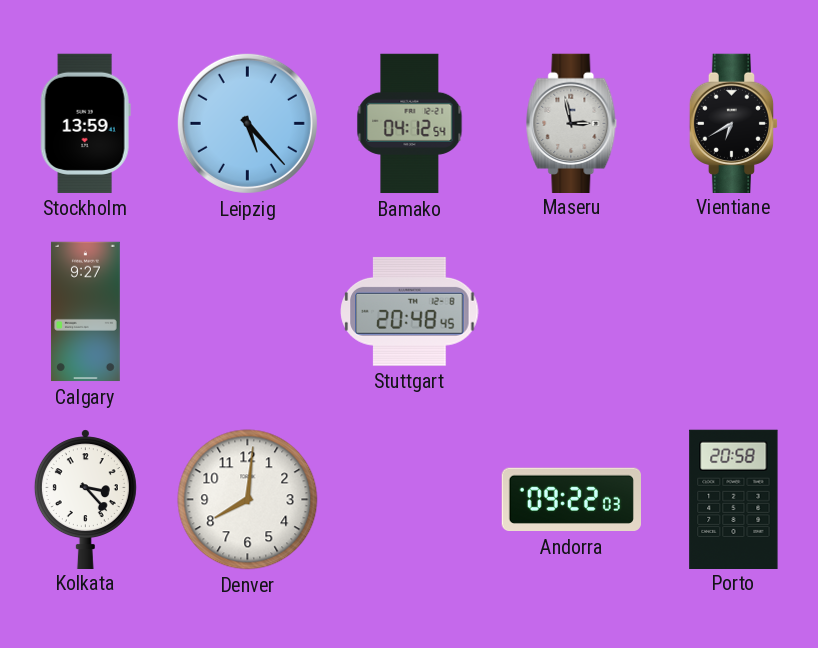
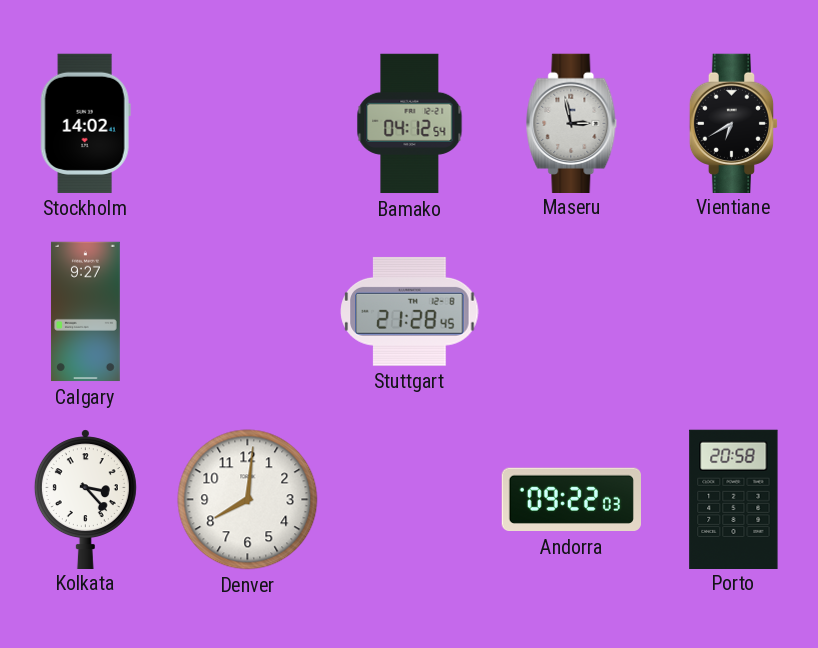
Stockholm: 13:59 -> 14:02 (85, 123)
Leipzig: 5:23 -> none (247, 123)
Stuttgart: 20:48 -> 21:28 (410, 311)
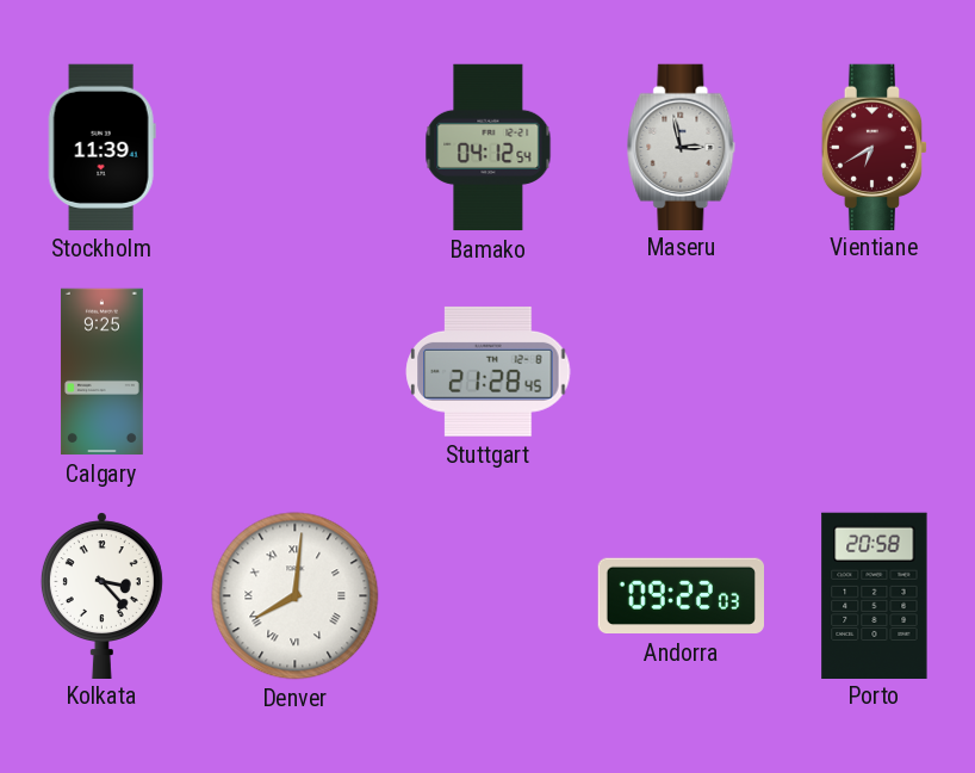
Stockholm: 14:02 -> 11:39 (101, 147)
Vientiane dial: black -> burgundy (875, 147)
Calgary: 9:27 -> 9:25 (101, 372)
Denver numerals: Arabic -> Roman (296, 596)
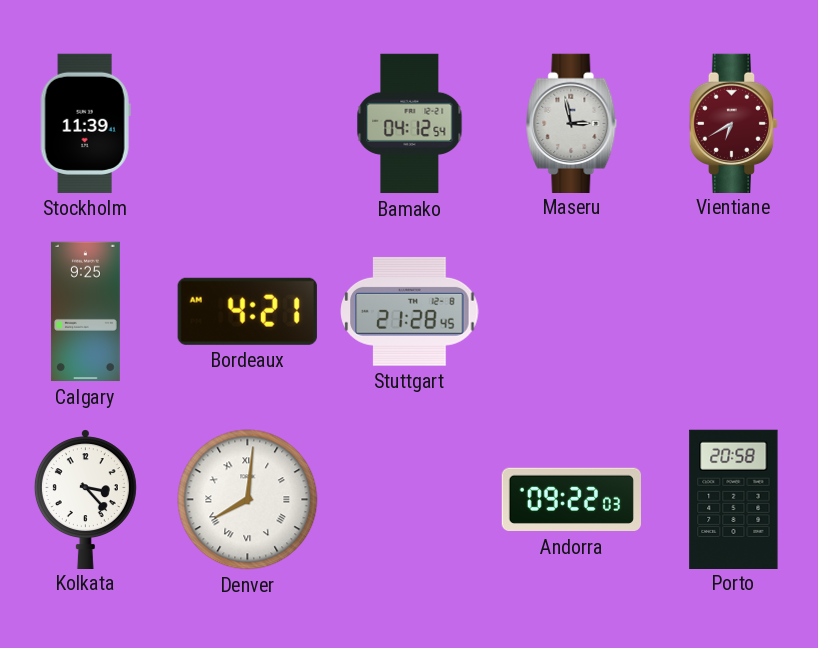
Bordeaux: none -> 4:21 (247, 311)
